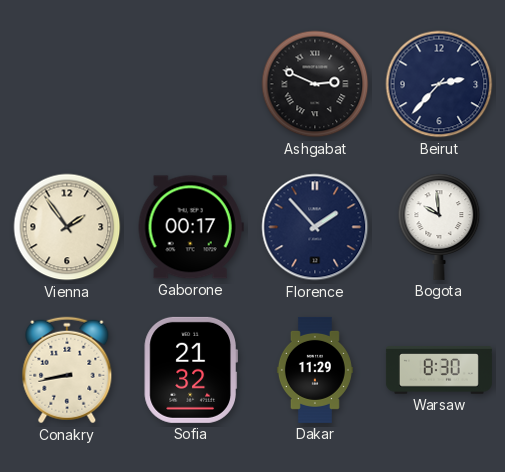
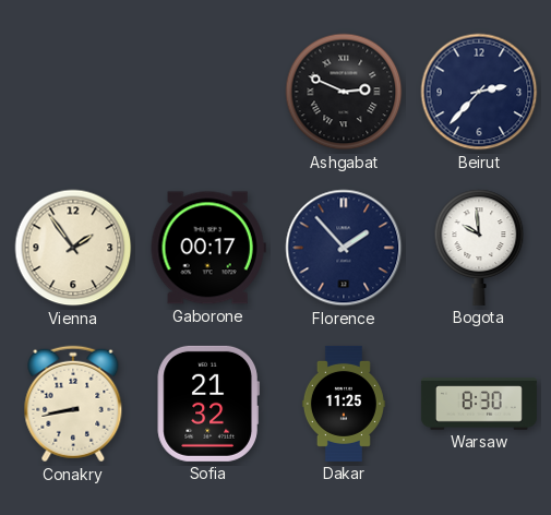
Dakar: 11:29 -> 11:25 (344, 404)
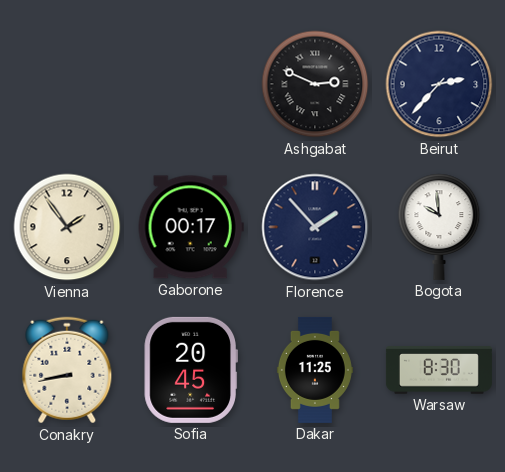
Sofia: 21:32 -> 20:45 (191, 370)
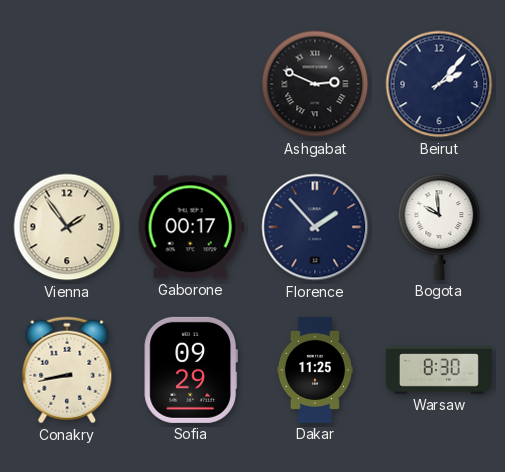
Beirut: 2:37 -> 2:07 (439, 84)
Sofia: 20:45 -> 09:29 (191, 370)
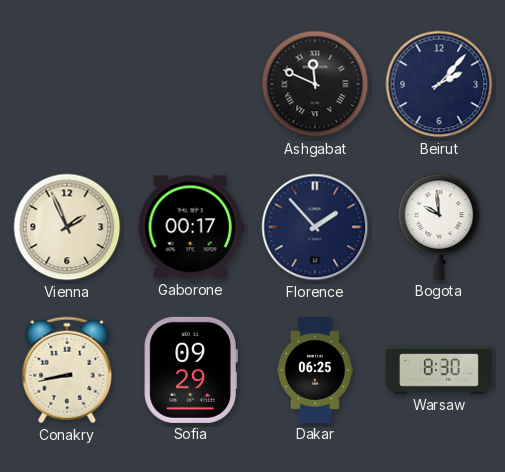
Ashgabat: 2:49 -> 11:49 (315, 84)
Vienna: 1:54 -> 1:56 (67, 227)
Dakar: 11:25 -> 06:25 (315, 370)
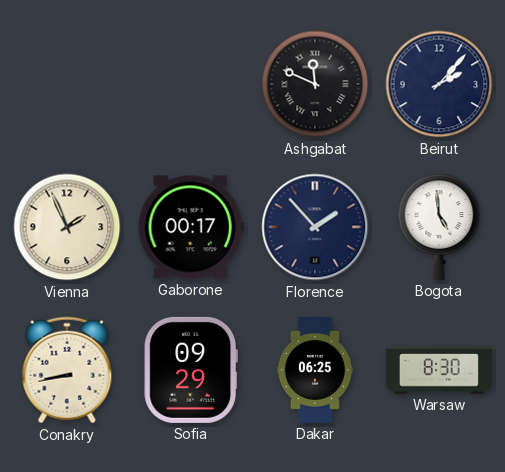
Bogota: 9:59 -> 4:59 (439, 227)
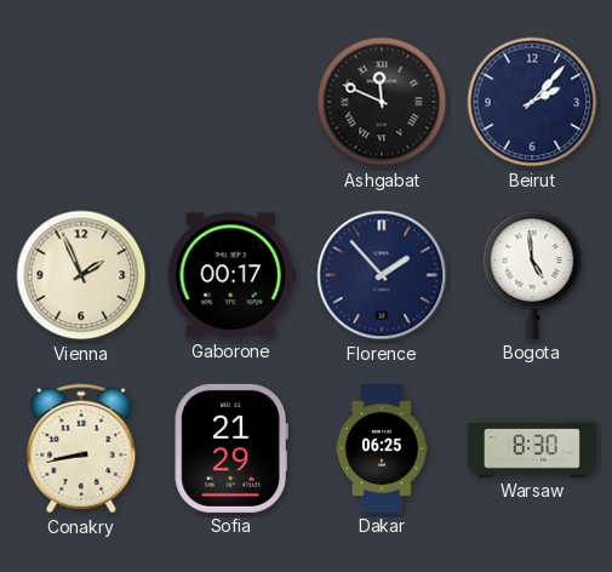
Sofia: 09:29 -> 21:29 (231, 448)
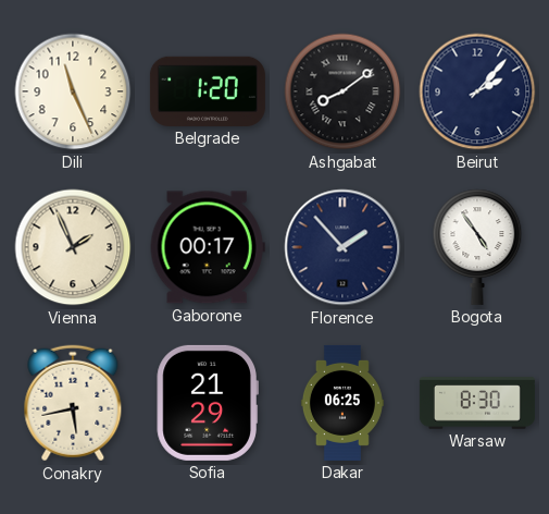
Dili: none -> 11:26 (73, 91)
Belgrade: none -> 1:20 (208, 91)
Ashgabat: 11:49 -> 8:09 (342, 91)
Bogota: 4:59 -> 4:54 (477, 247)
Conakry: 8:43 -> 5:43 (73, 403)
